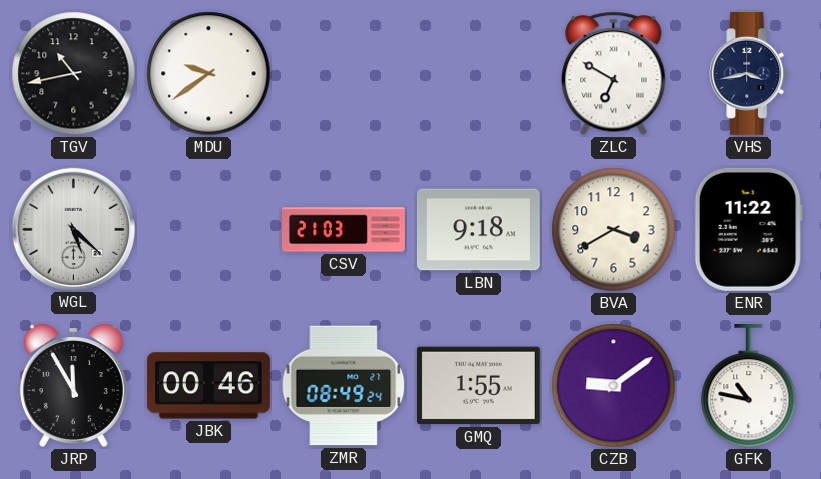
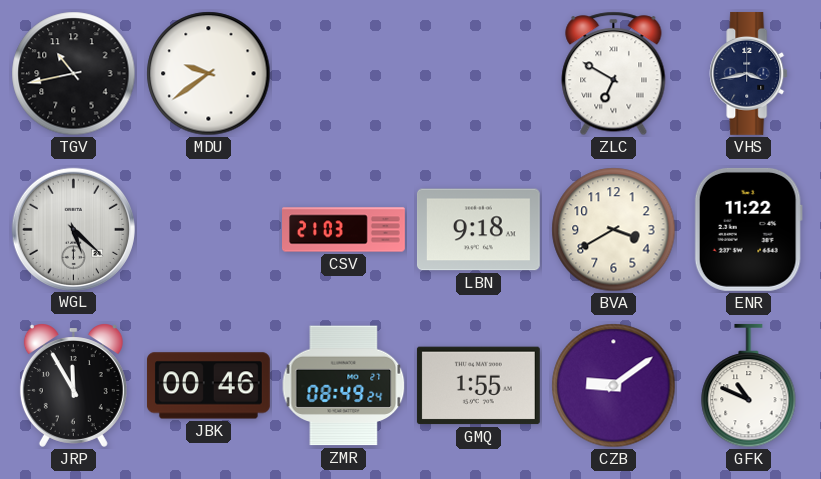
GFK: 10:47 -> 10:49 (749, 386)
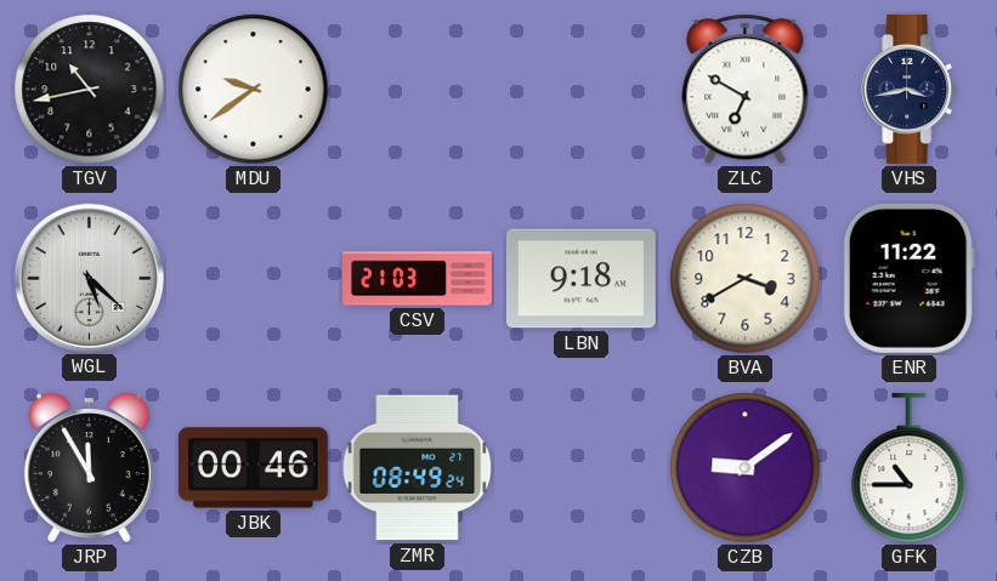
GMQ: 1:55 -> none (478, 386)
GFK: 10:49 -> 10:45 (910, 468)
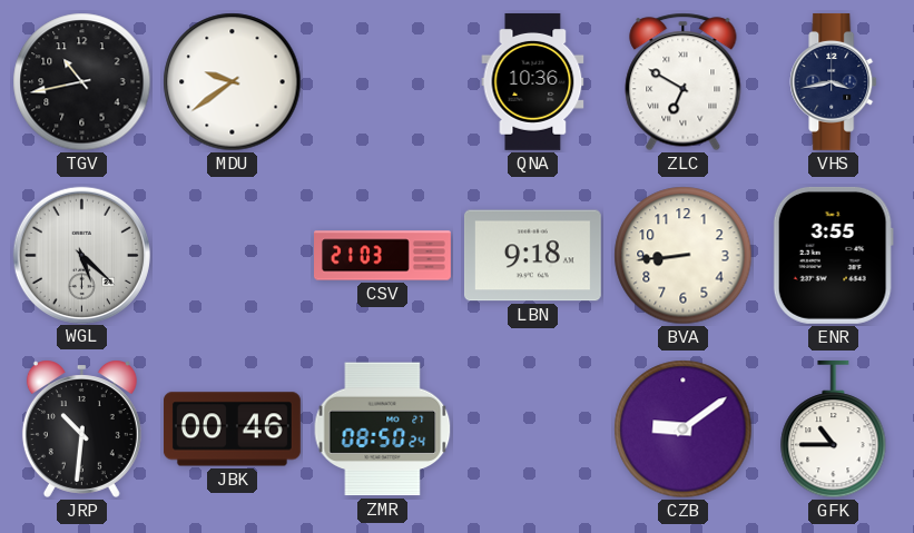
QNA: none -> 10:36 (533, 81)
BVA: 3:40 -> 8:44 (684, 256)
ENR: 11:22 -> 3:55 (833, 255)
JRP: 11:55 -> 10:31 (81, 428)
ZMR: 08:49 -> 08:50 (383, 430)
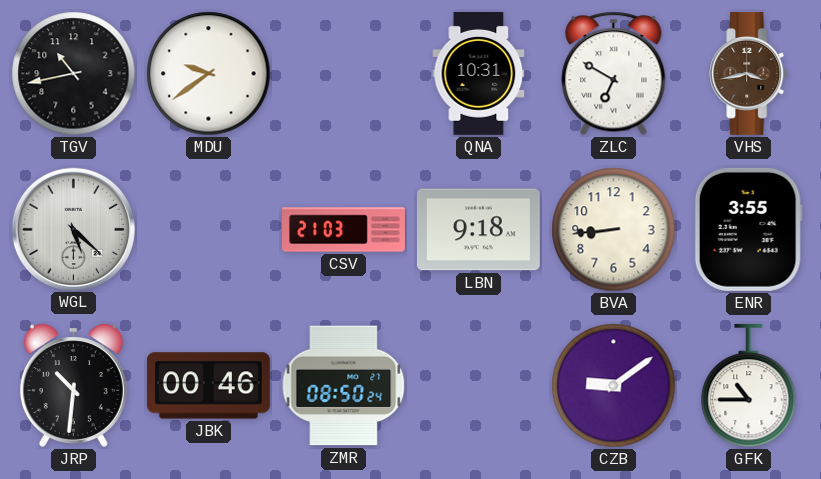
QNA: 10:36 -> 10:31 (479, 73)
VHS dial: navy -> brown (749, 73)
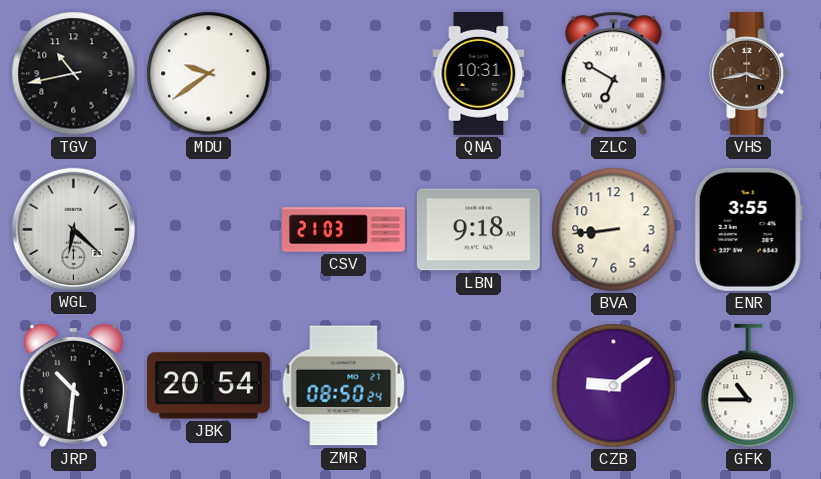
WGL: 5:22 -> 6:22 (73, 229)
JBK: 00:46 -> 20:54 (208, 386)
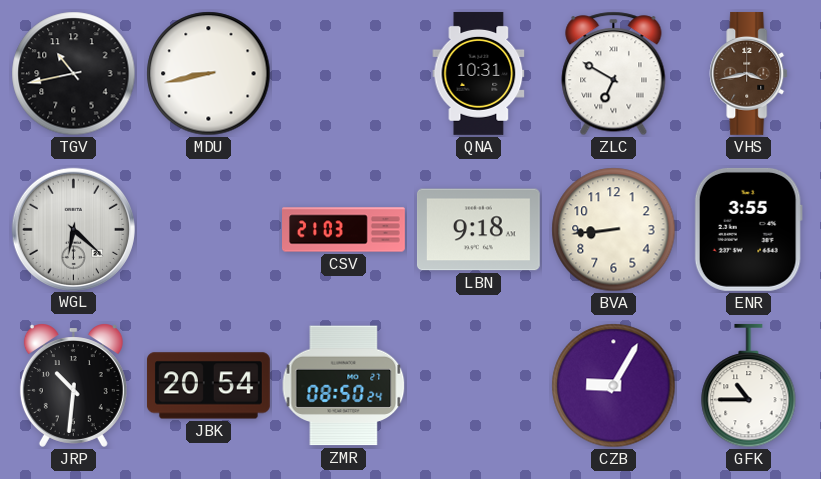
MDU: 9:39 -> 8:43 (209, 74)
CZB: 9:09 -> 9:05 (614, 386)
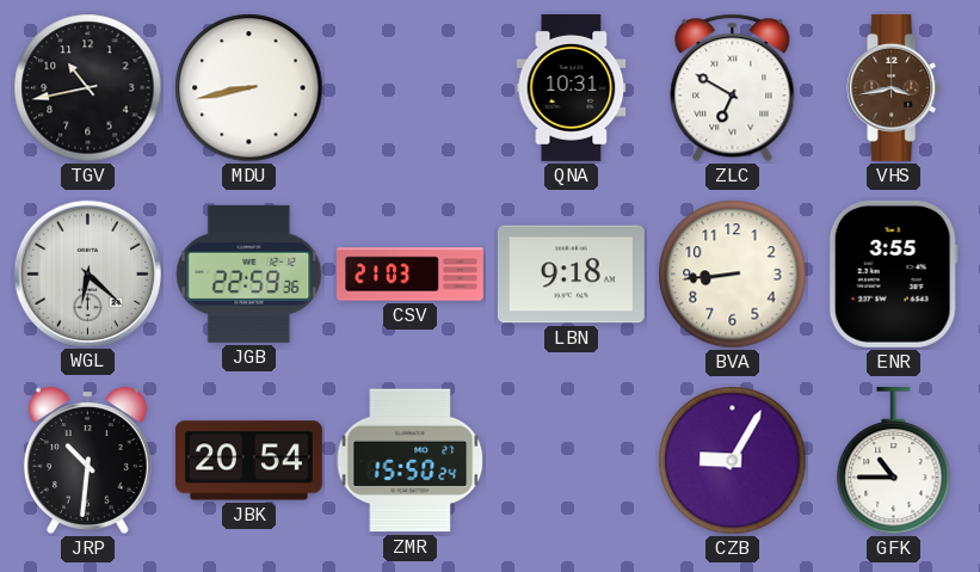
JGB: none -> 22:59 (249, 273)
ZMR: 08:50 -> 15:50 (411, 461)
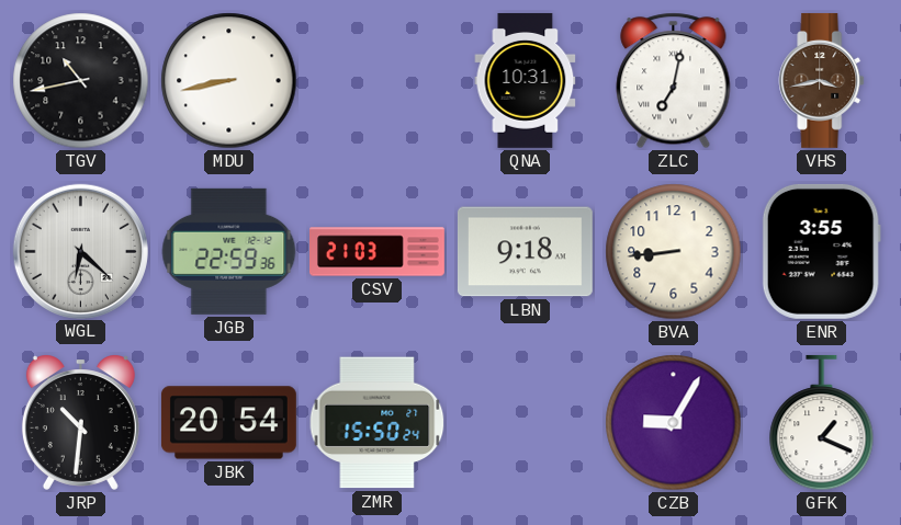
ZLC: 6:50 -> 7:02 (674, 81)
GFK: 10:45 -> 1:19 (822, 423)
